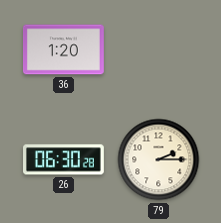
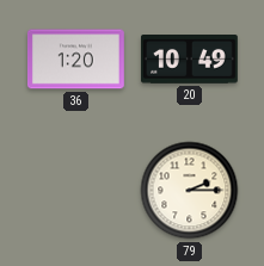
20: none -> 10:49 (190, 60)
26: 06:30 -> none (64, 160)
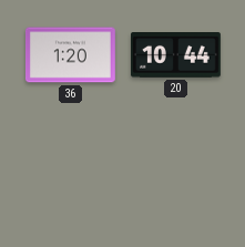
20: 10:49 -> 10:44 (176, 55)
79: 2:15 -> none (190, 191)
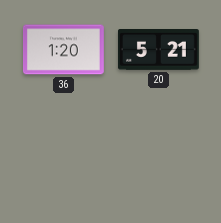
20: 10:44 -> 5:21 (159, 50)
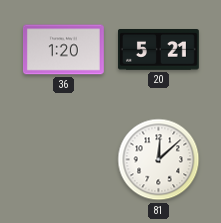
81: none -> 12:08 (159, 160)
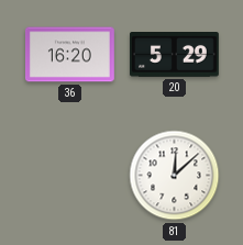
36: 1:20 -> 16:20 (70, 55)
20: 5:21 -> 5:29 (175, 55)
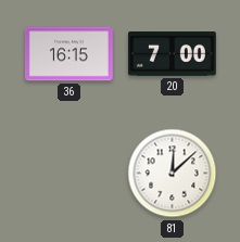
36: 16:20 -> 16:15 (70, 54)
20: 5:29 -> 7:00 (173, 54)
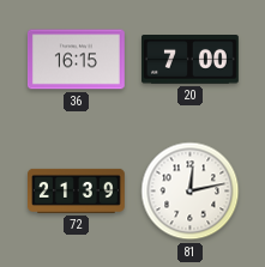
72: none -> 21:39 (77, 190)
81: 12:08 -> 12:13 (191, 192)
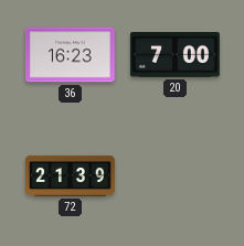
36: 16:15 -> 16:23 (71, 55)
81: 12:13 -> none (191, 192)
